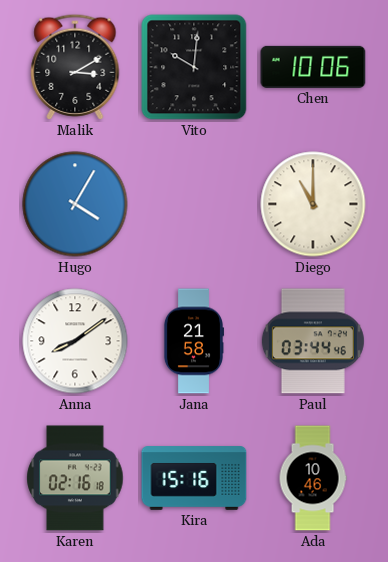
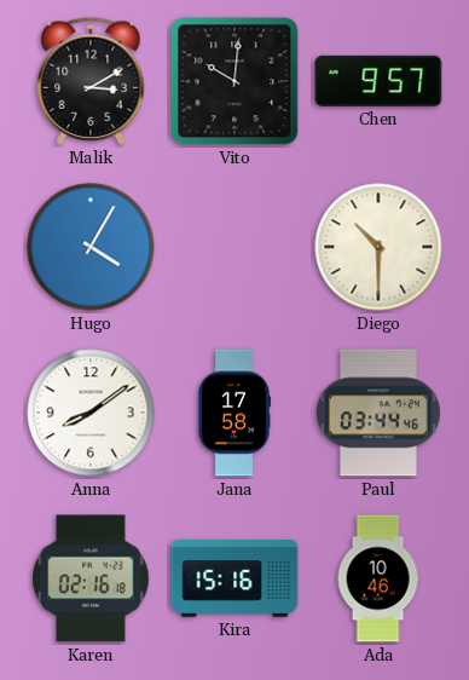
Chen: 10:06 -> 9:57 (378, 81)
Diego: 11:00 -> 10:30 (378, 247)
Jana: 21:58 -> 17:58 (233, 413)
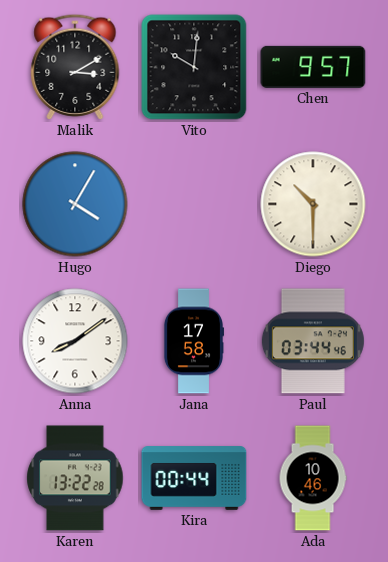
Karen: 02:16 -> 13:22 (75, 478)
Kira: 15:16 -> 00:44 (194, 478)
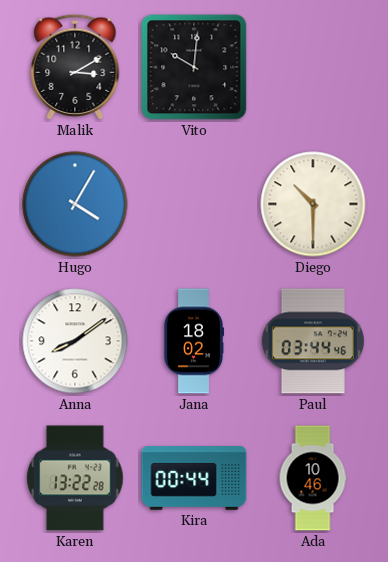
Chen: 9:57 -> none (313, 67)
Jana: 17:58 -> 18:02 (193, 341)
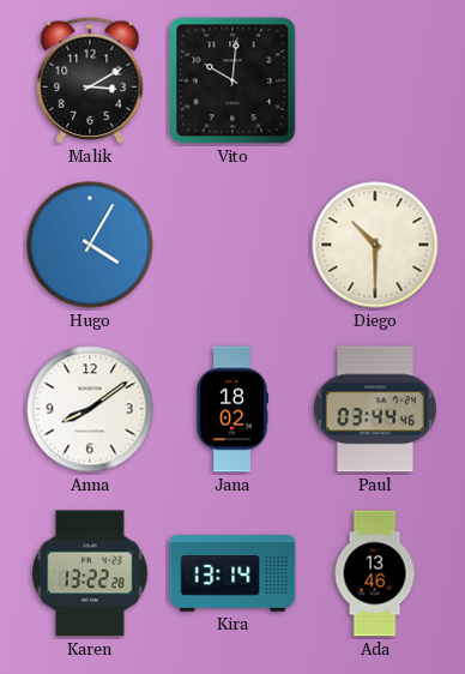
Kira: 00:44 -> 13:14 (232, 573)
Ada: 10:46 -> 13:46 (375, 573)
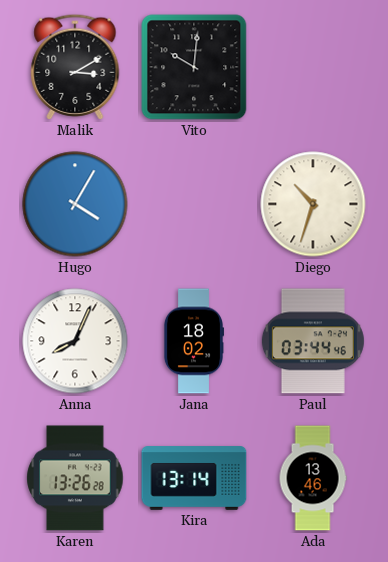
Diego: 10:30 -> 10:33 (313, 204)
Anna: 8:09 -> 8:04 (75, 341)
Karen: 13:22 -> 13:26 (75, 478)
